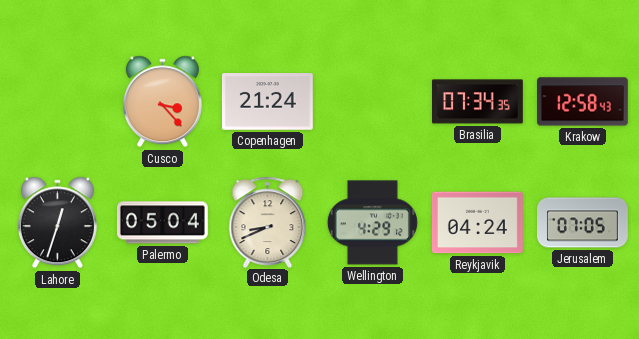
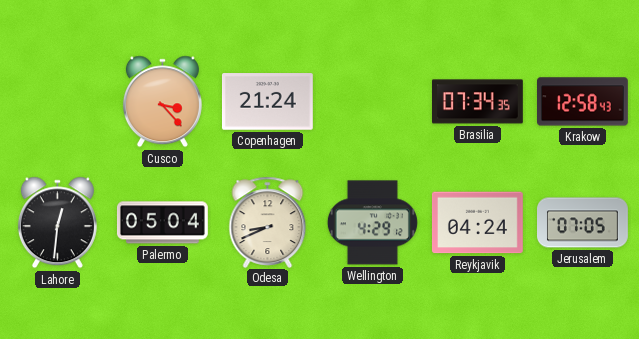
Lahore: 12:33 -> 12:31 (57, 223)
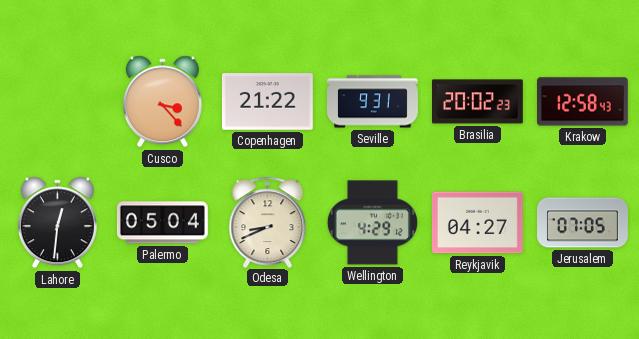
Copenhagen: 21:24 -> 21:22 (267, 102)
Seville: none -> 9:31 (373, 102)
Brasilia: 07:34 -> 20:02 (478, 102)
Reykjavik: 04:24 -> 04:27 (477, 223)
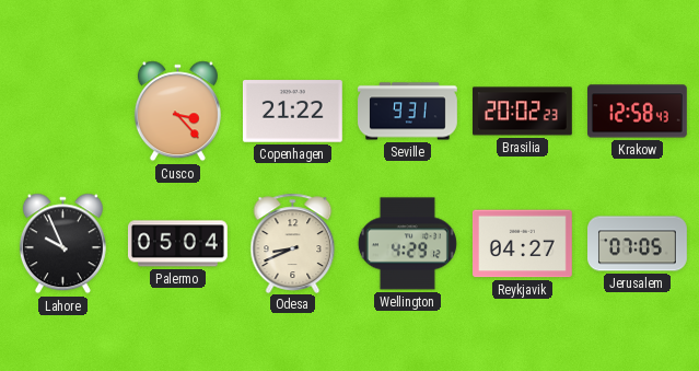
Lahore: 12:31 -> 9:56 (62, 244)
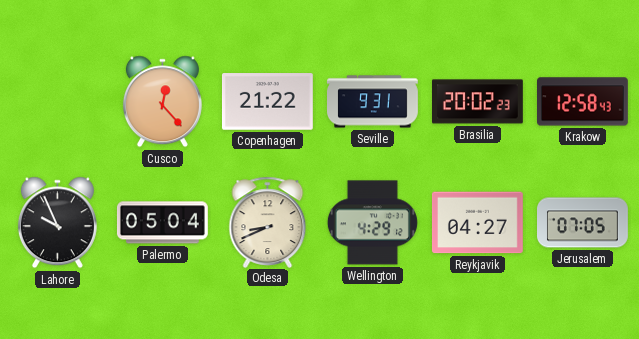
Cusco: 3:23 -> 12:23 (162, 102)
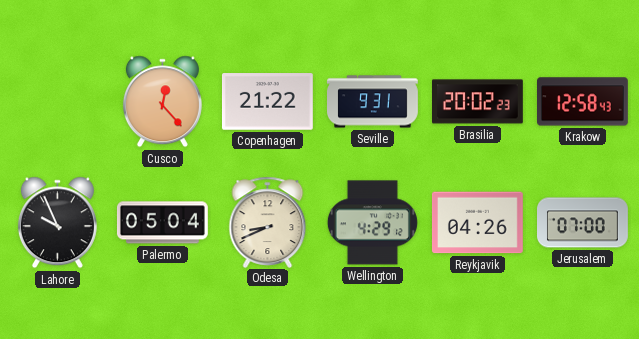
Reykjavik: 04:27 -> 04:26 (477, 223)
Jerusalem: 07:05 -> 07:00 (583, 223)
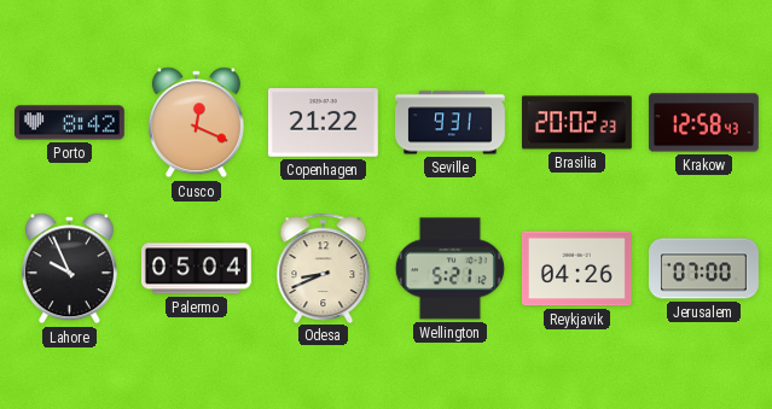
Porto: none -> 8:42 (70, 123)
Cusco: 12:23 -> 12:19 (196, 123)
Wellington: 4:29 -> 5:21 (449, 269)
